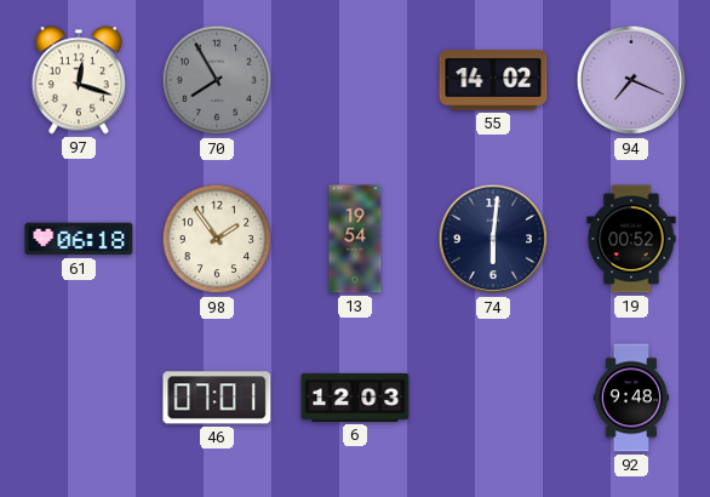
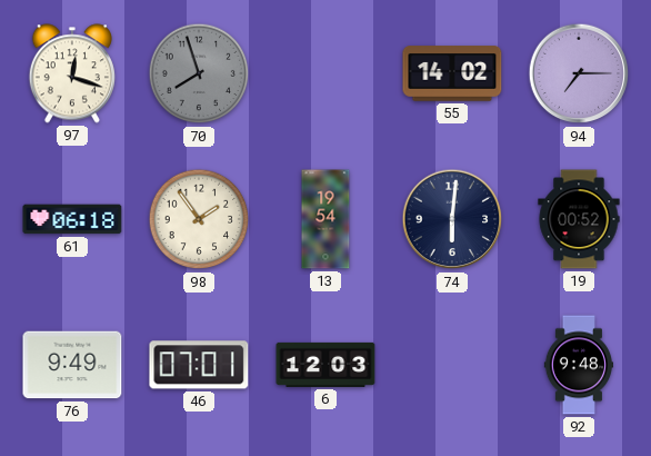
70: 7:55 -> 7:57 (199, 73)
94: 7:19 -> 7:15 (579, 73)
76: none -> 9:49 (72, 365)
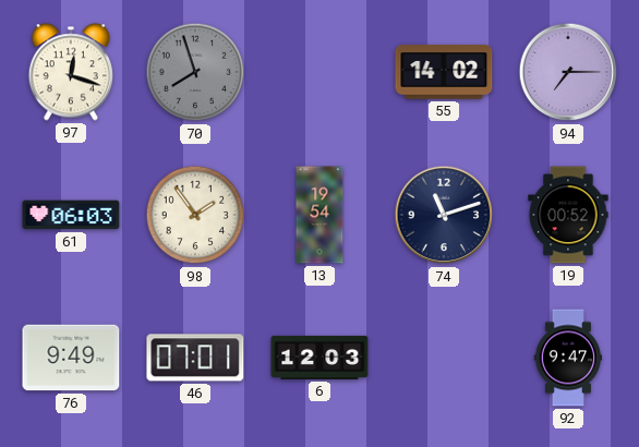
61: 06:18 -> 06:03 (71, 215)
74: 6:01 -> 11:12 (444, 215)
92: 9:48 -> 9:47 (567, 358)
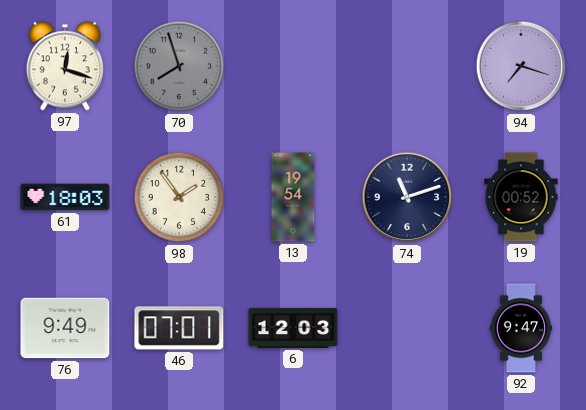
55: 14:02 -> none (444, 72)
94: 7:15 -> 7:18 (521, 66)
61: 06:03 -> 18:03 (65, 197)
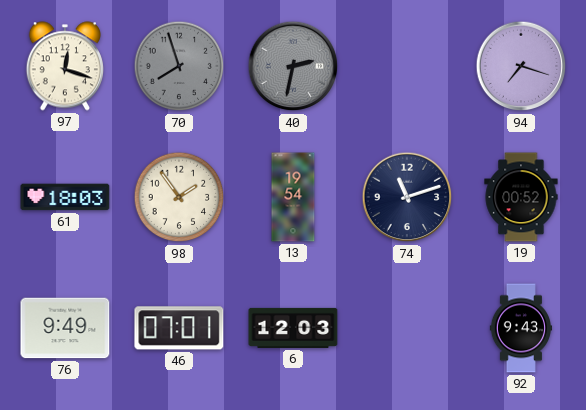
40: none -> 2:32 (293, 66)
92: 9:47 -> 9:43 (520, 328)
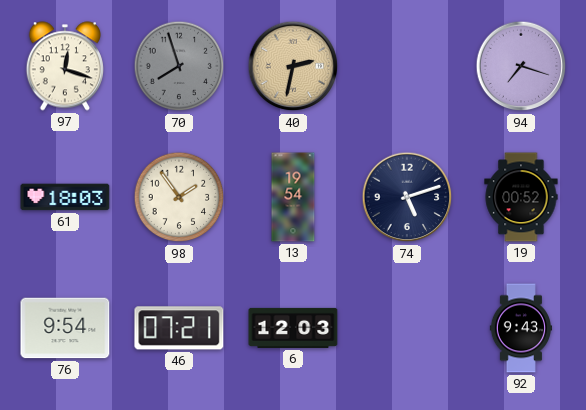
40 dial: grey -> champagne (293, 66)
74: 11:12 -> 5:12 (407, 197)
76: 9:49 -> 9:54 (65, 328)
46: 07:01 -> 07:21 (179, 328)
